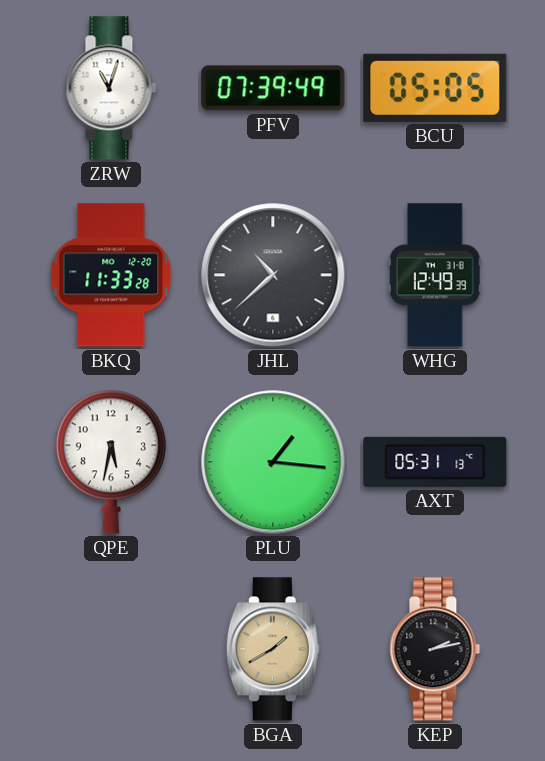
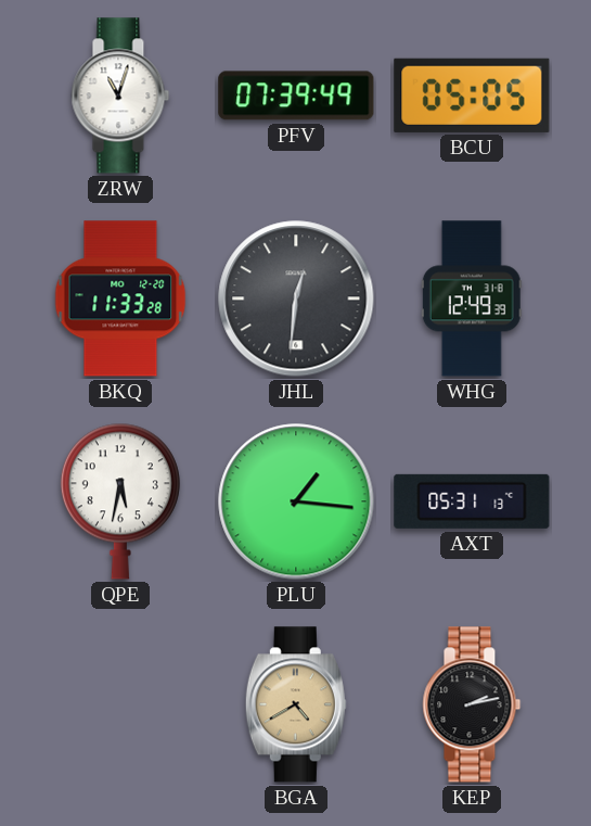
JHL: 10:38 -> 12:31 (296, 298)
BGA: 1:40 -> 4:40 (296, 704)
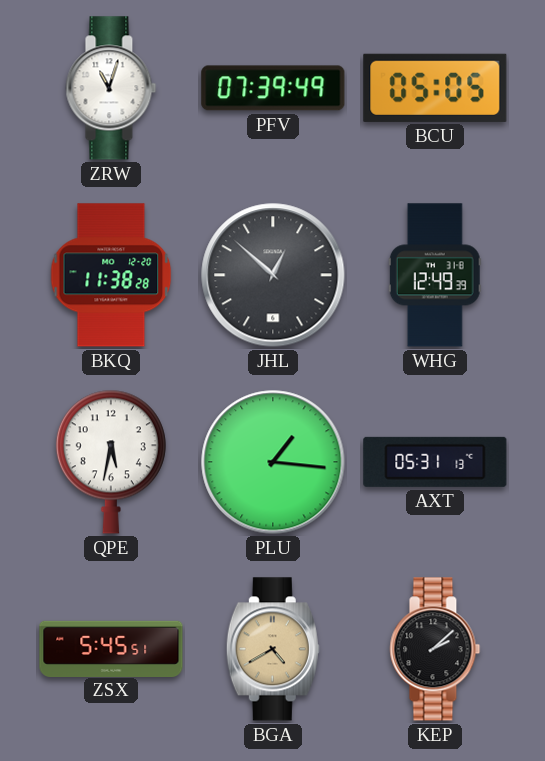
BKQ: 11:33 -> 11:38 (111, 275)
JHL: 12:31 -> 12:52 (273, 275)
ZSX: none -> 5:45 (111, 648)
KEP: 2:13 -> 2:08 (435, 649)
